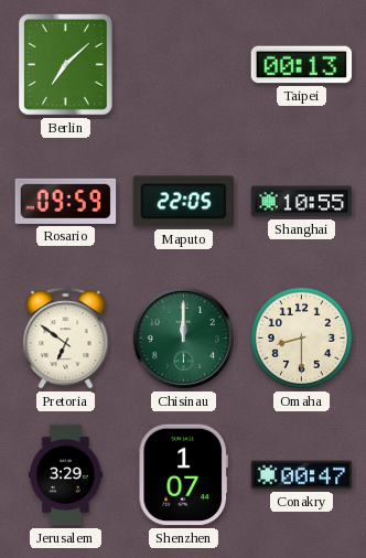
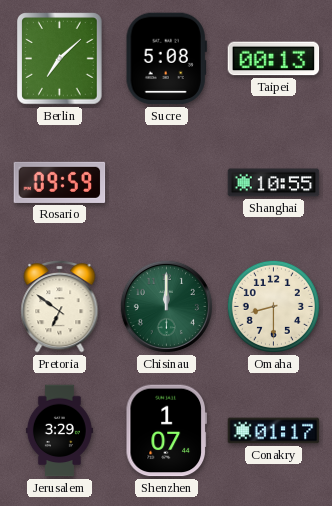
Sucre: none -> 5:08 (166, 59)
Maputo: 22:05 -> none (183, 202)
Conakry: 00:47 -> 01:17 (274, 431)
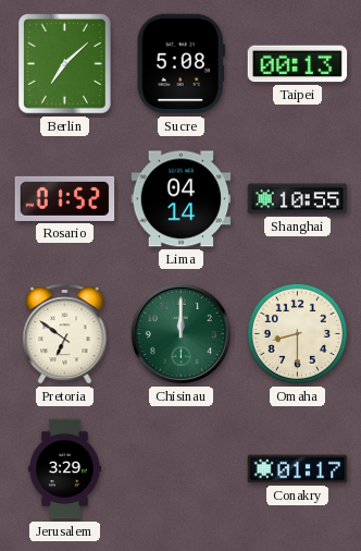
Rosario: 09:59 -> 01:52 (65, 198)
Lima: none -> 04:14 (182, 199)
Shenzhen: 1:07 -> none (166, 431)
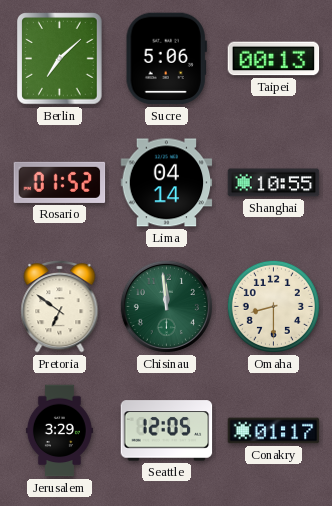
Sucre: 5:08 -> 5:06 (166, 59)
Chisinau: 12:00 -> 11:59 (166, 306)
Seattle: none -> 12:05 (167, 431)
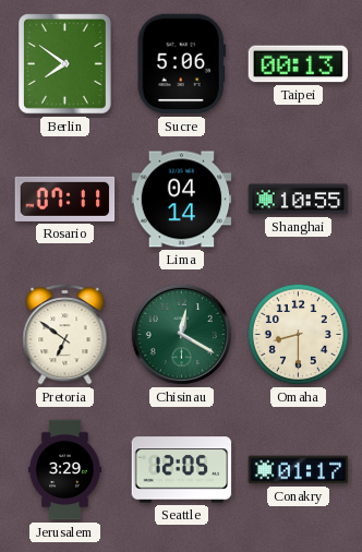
Berlin: 7:08 -> 7:51 (65, 64)
Rosario: 01:52 -> 07:11 (65, 199)
Chisinau: 11:59 -> 12:20 (181, 334)
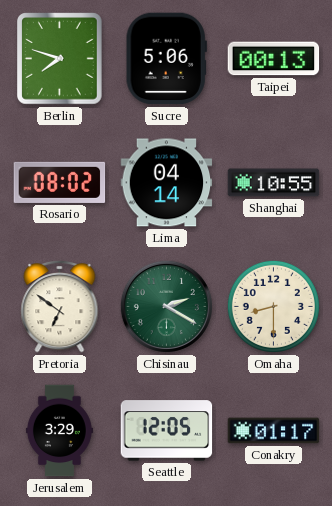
Berlin: 7:51 -> 7:48 (60, 59)
Rosario: 07:11 -> 08:02 (60, 182)
Chisinau: 12:20 -> 2:20 (166, 306)
